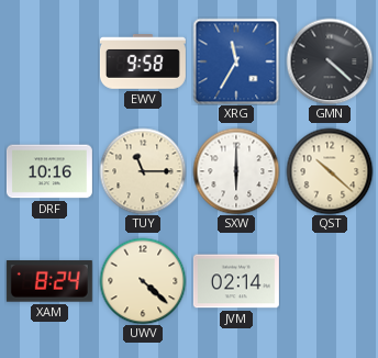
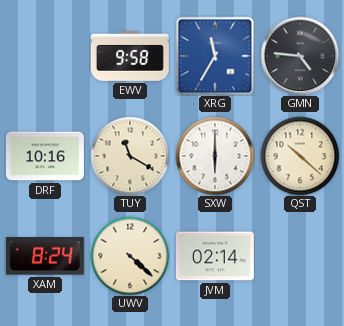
GMN: 4:22 -> 4:46 (300, 56)
TUY: 11:15 -> 11:20 (130, 156)
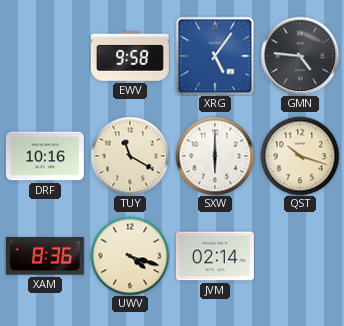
XRG: 11:35 -> 5:06 (215, 56)
QST: 10:22 -> 10:18 (300, 156)
XAM: 8:24 -> 8:36 (45, 256)
UWV: 4:22 -> 4:18 (130, 256)
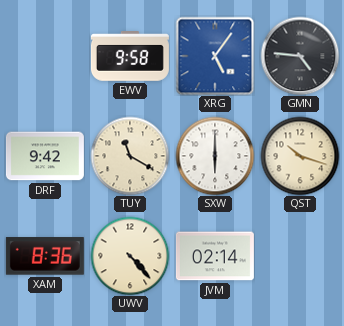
DRF: 10:16 -> 9:42 (45, 156)
UWV: 4:18 -> 4:23 (130, 256)
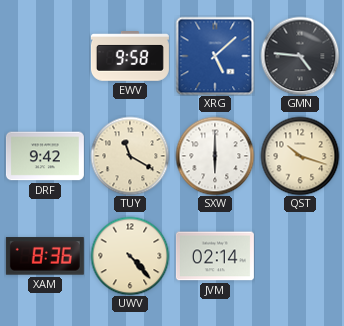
XRG: 5:06 -> 5:08 (215, 56)
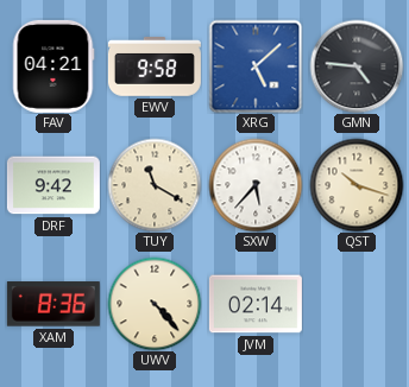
FAV: none -> 04:21 (54, 66)
SXW: 6:00 -> 5:37 (256, 185)
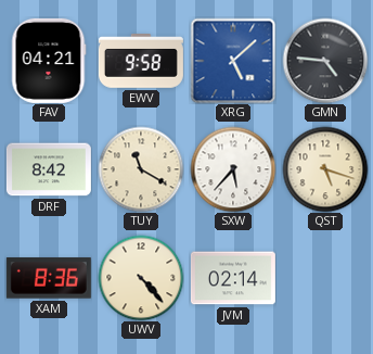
DRF: 9:42 -> 8:42 (49, 169)
QST: 10:18 -> 5:18 (325, 169)
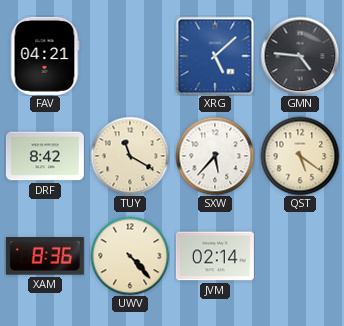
EWV: 9:58 -> none (141, 62)
QST: 5:18 -> 5:21 (300, 156)
